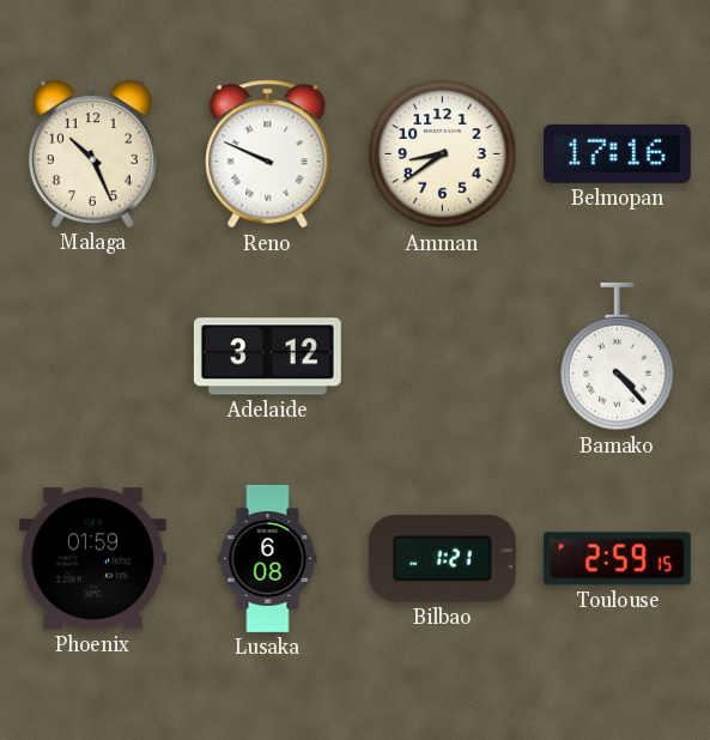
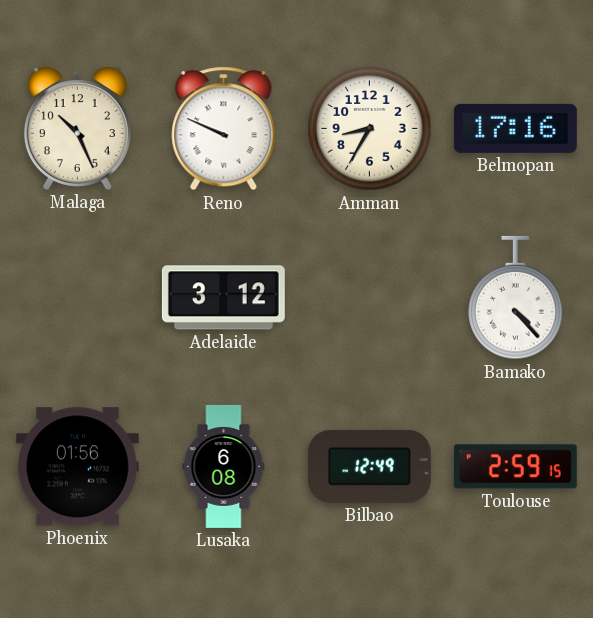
Amman: 8:39 -> 8:35 (370, 129)
Phoenix: 01:59 -> 01:56 (77, 467)
Bilbao: 1:21 -> 12:49 (369, 466)
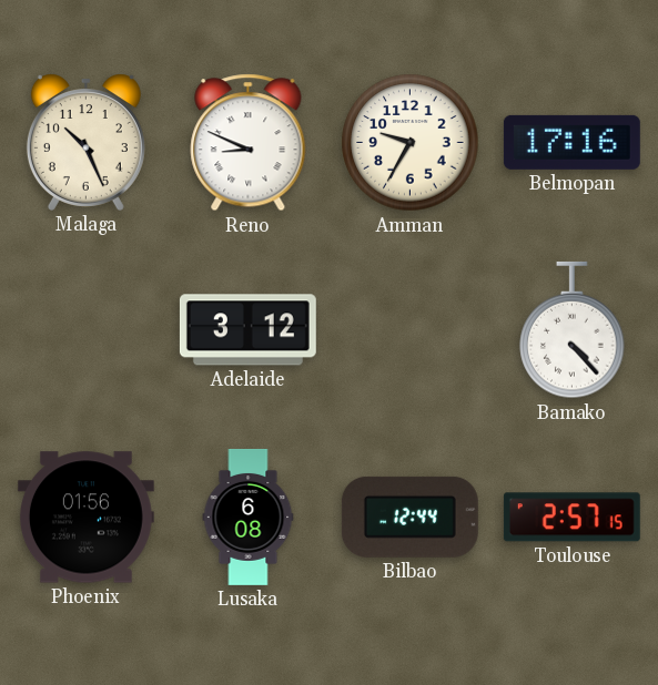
Reno: 9:49 -> 8:49 (249, 143)
Amman: 8:35 -> 9:35 (411, 143)
Bilbao: 12:49 -> 12:44 (409, 517)
Toulouse: 2:59 -> 2:57 (571, 518)
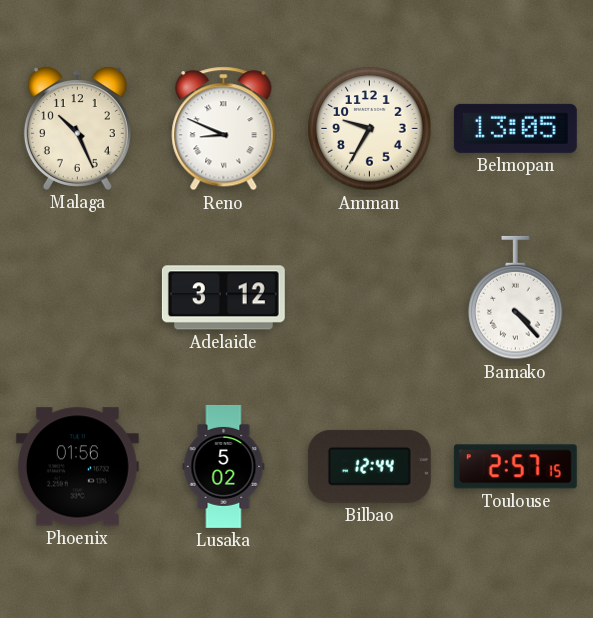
Belmopan: 17:16 -> 13:05 (515, 128)
Lusaka: 6:08 -> 5:02 (224, 466)
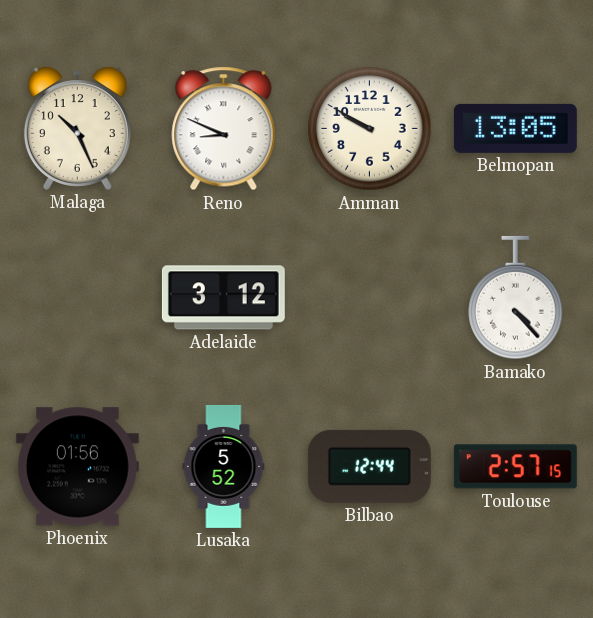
Amman: 9:35 -> 9:50 (370, 129)
Lusaka: 5:02 -> 5:52 (224, 466)
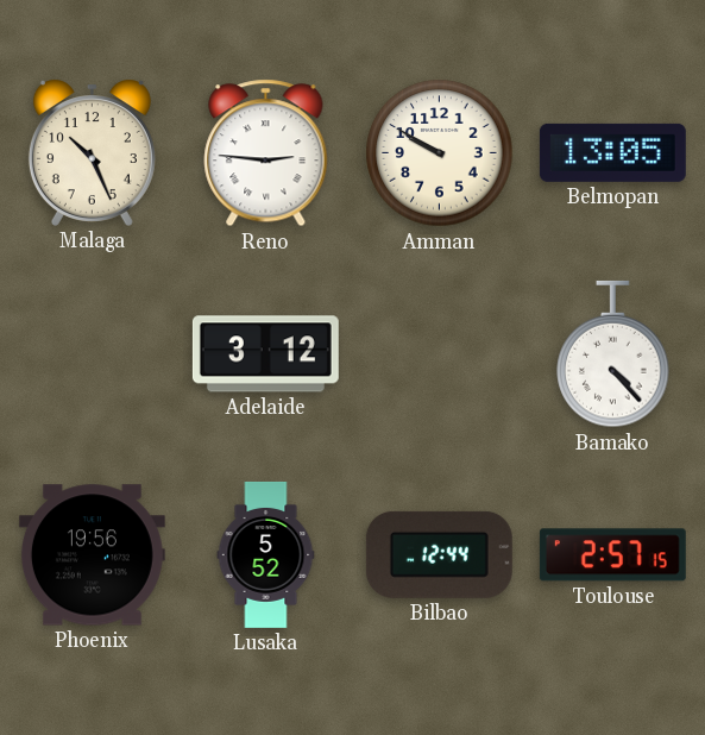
Reno: 8:49 -> 2:46 (266, 153)
Phoenix: 01:56 -> 19:56 (92, 555)
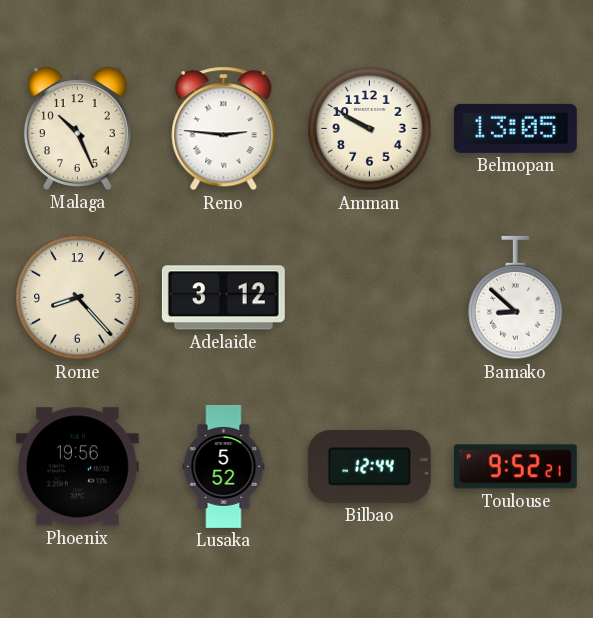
Rome: none -> 8:23 (78, 298)
Bamako: 4:23 -> 8:52 (516, 298)
Toulouse: 2:57 -> 9:52 (515, 467)
